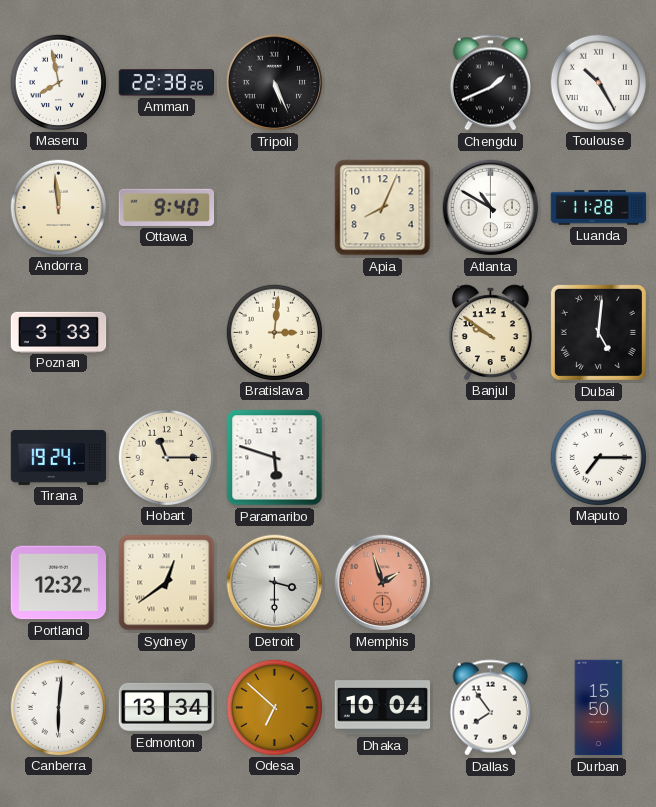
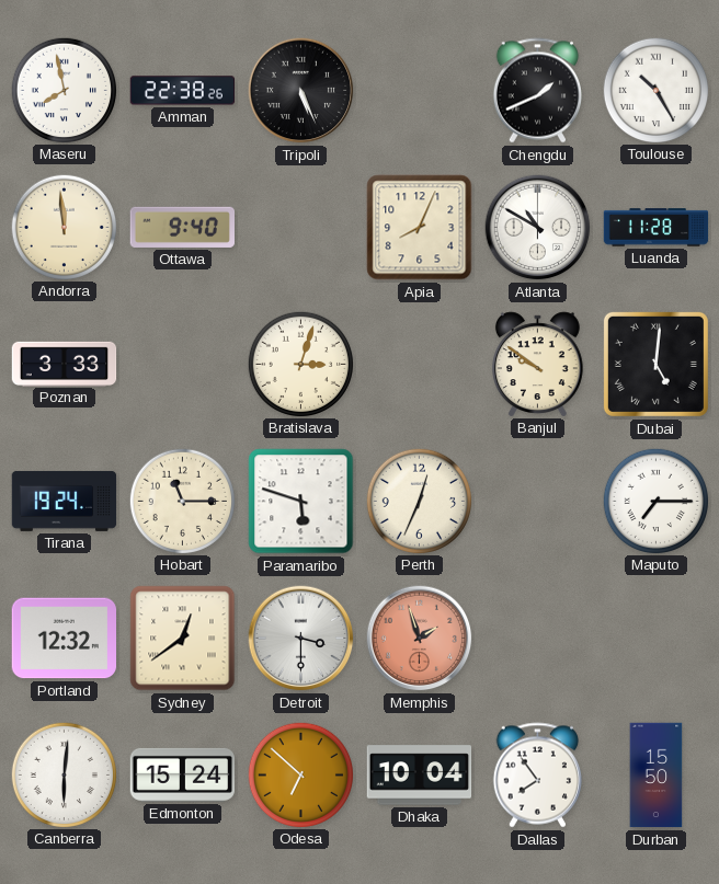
Bratislava: 3:01 -> 3:03 (300, 364)
Perth: none -> 12:34 (419, 501)
Edmonton: 13:34 -> 15:24 (183, 774)
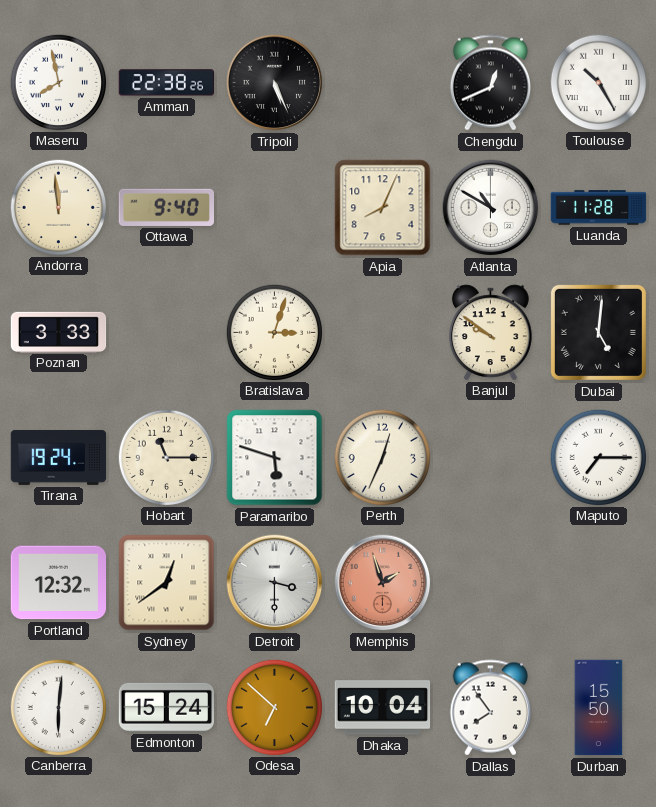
Chengdu: 1:41 -> 12:41 (490, 83)
